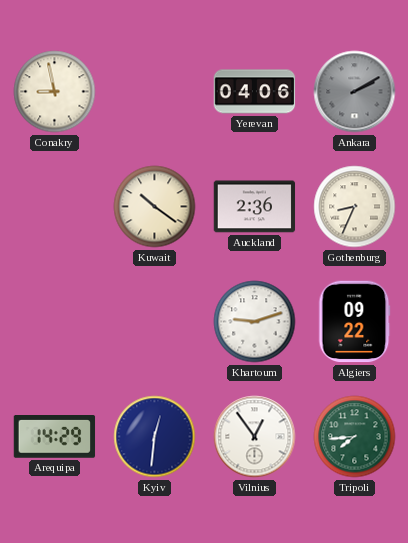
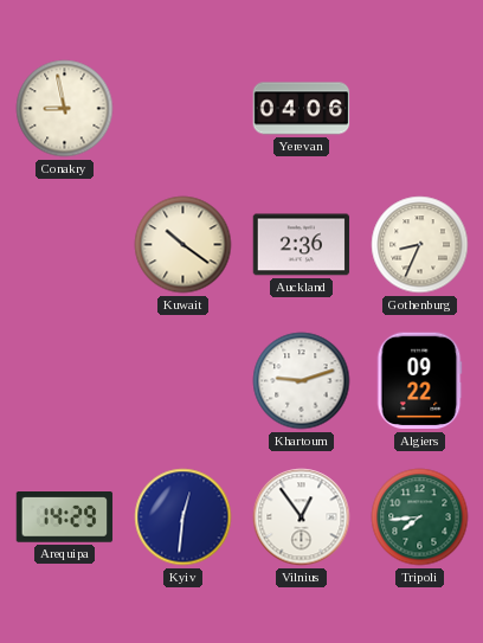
Ankara: 2:10 -> none (355, 92)
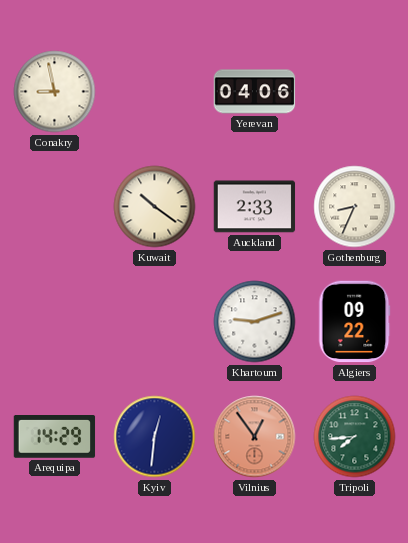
Auckland: 2:36 -> 2:33 (255, 207)
Vilnius dial: white -> salmon (255, 437)
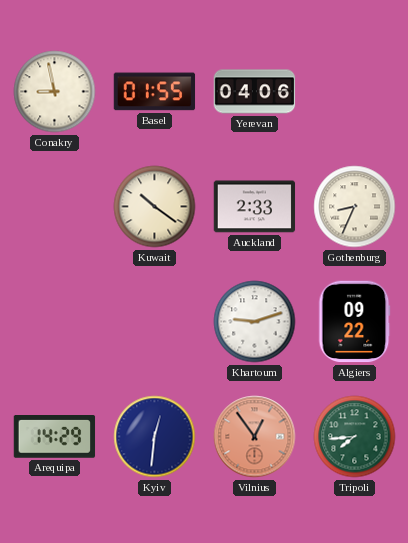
Basel: none -> 01:55 (155, 92)
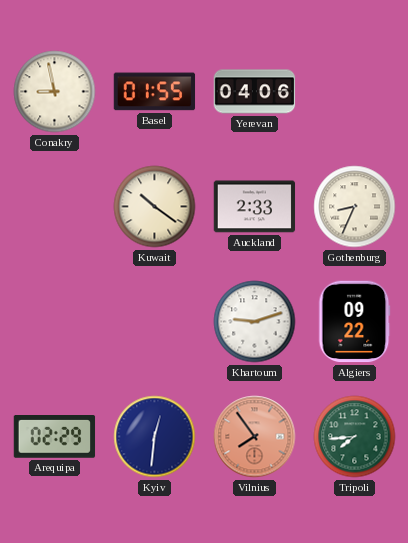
Arequipa: 14:29 -> 02:29 (55, 437)
Vilnius: 12:54 -> 7:54 (255, 437)
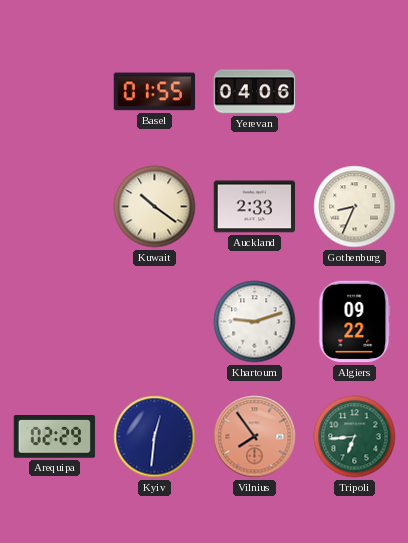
Conakry: 8:58 -> none (55, 92)
Tripoli: 7:44 -> 6:44 (355, 437)
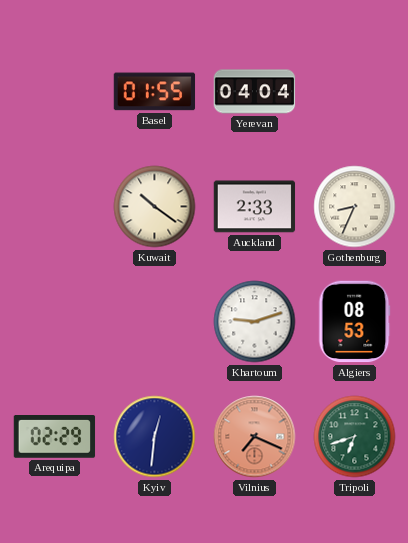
Yerevan: 04:06 -> 04:04 (255, 92)
Algiers: 09:22 -> 08:53 (355, 322)
Vilnius: 7:54 -> 7:19 (255, 437)
Tripoli: 6:44 -> 6:42 (355, 437)
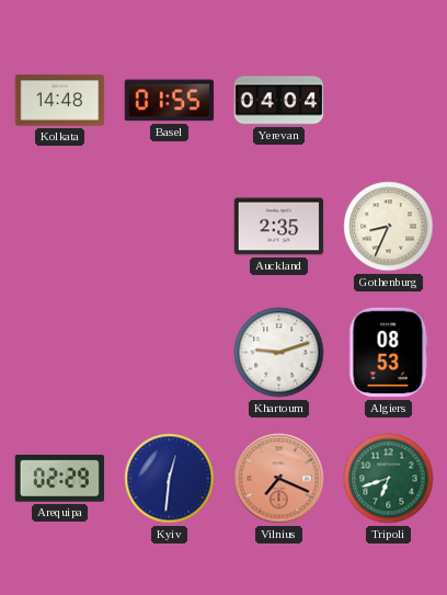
Kolkata: none -> 14:48 (60, 101)
Kuwait: 10:21 -> none (155, 207)
Auckland: 2:33 -> 2:35 (279, 227)
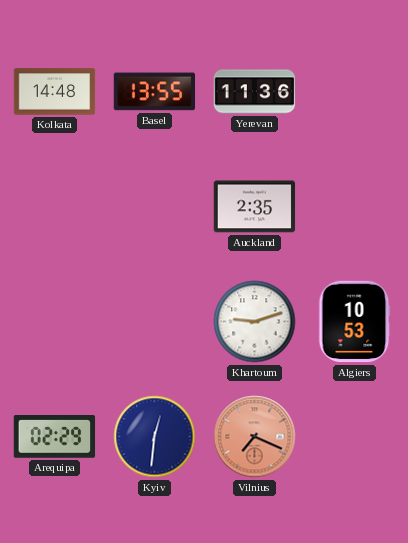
Basel: 01:55 -> 13:55 (155, 92)
Yerevan: 04:04 -> 11:36 (255, 92)
Gothenburg: 8:34 -> none (389, 227)
Algiers: 08:53 -> 10:53 (355, 322)
Tripoli: 6:42 -> none (389, 479)
